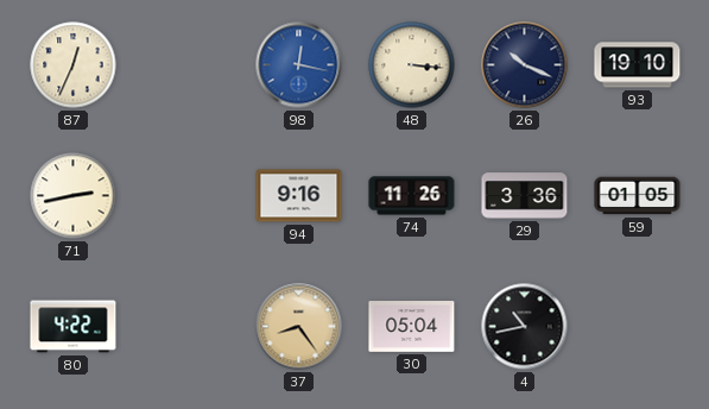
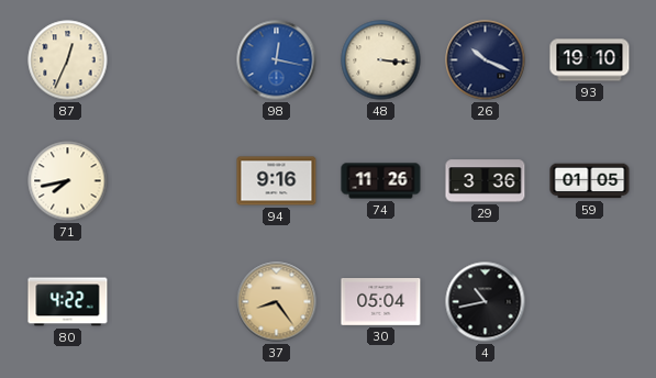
71: 2:43 -> 7:43 (68, 181)
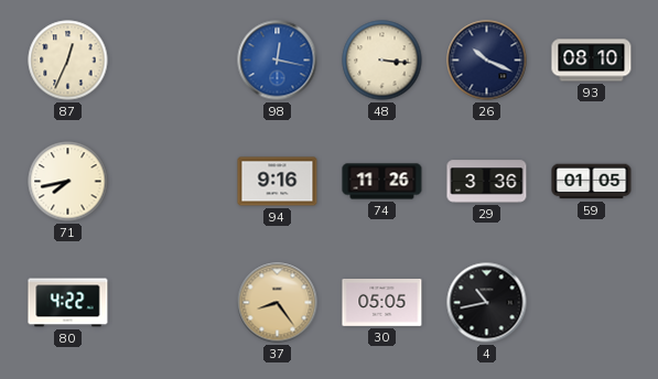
93: 19:10 -> 08:10 (592, 61)
30: 05:04 -> 05:05 (382, 303)
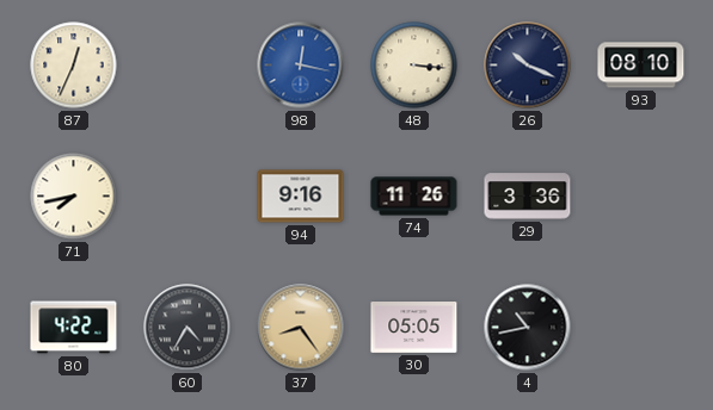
59: 01:05 -> none (592, 182)
60: none -> 4:35 (188, 328)
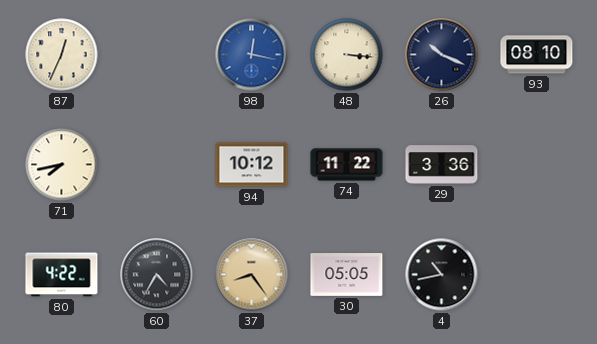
94: 9:16 -> 10:12 (252, 165)
74: 11:26 -> 11:22 (347, 165)
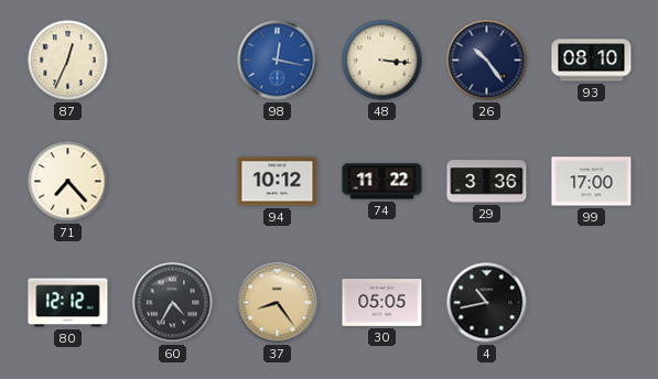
26: 10:19 -> 10:24 (487, 61)
71: 7:43 -> 7:23 (68, 182)
99: none -> 17:00 (592, 182)
80: 4:22 -> 12:12 (68, 303)
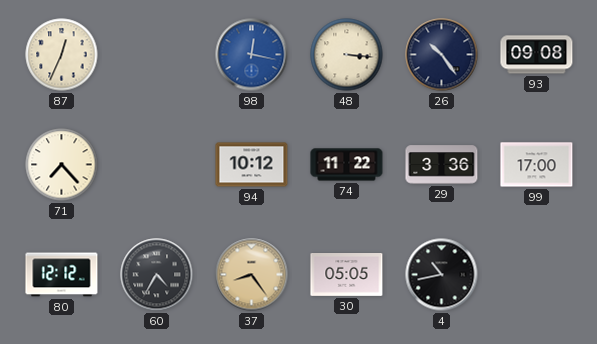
93: 08:10 -> 09:08 (537, 55)
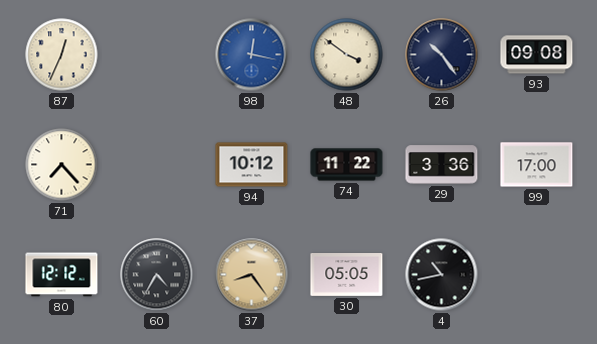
48: 3:16 -> 3:51 (347, 55)
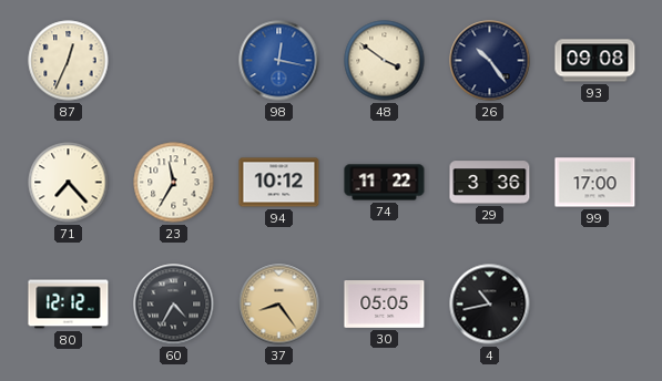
23: none -> 11:35 (174, 183)
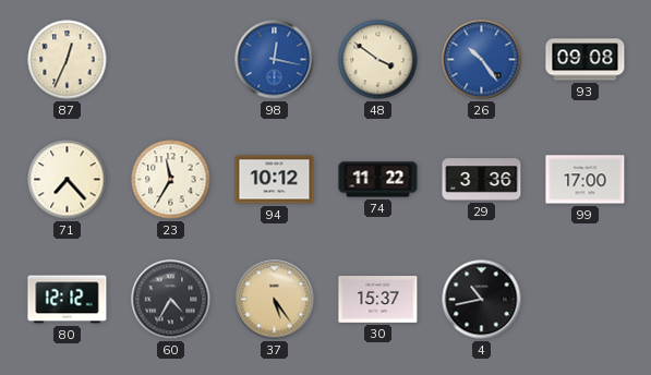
26 dial: navy -> blue (482, 60)
37: 8:24 -> 5:24 (275, 300)
30: 05:05 -> 15:37 (378, 300)
